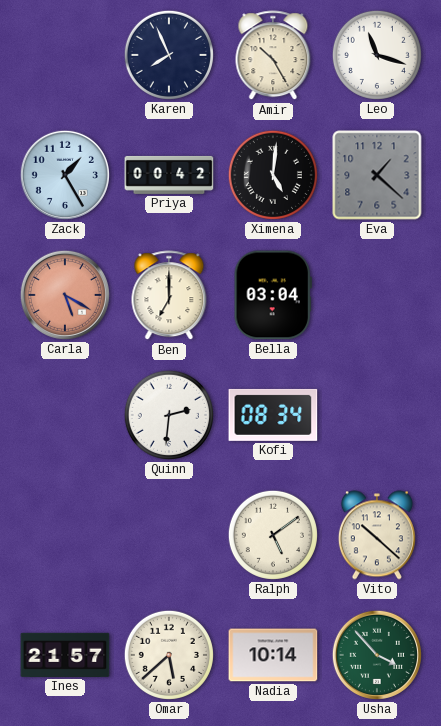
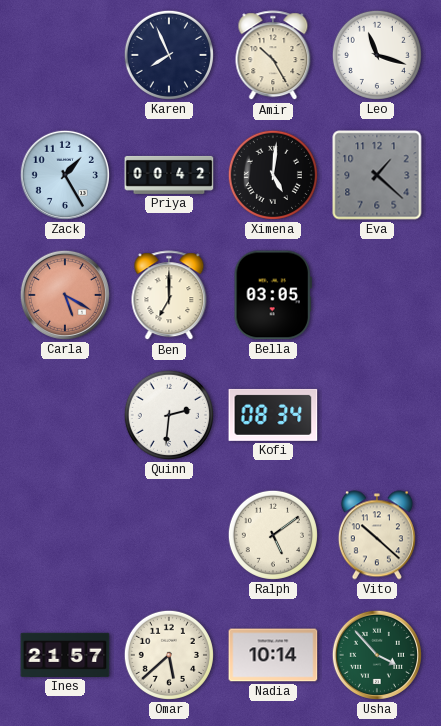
Bella: 03:04 -> 03:05 (273, 295)
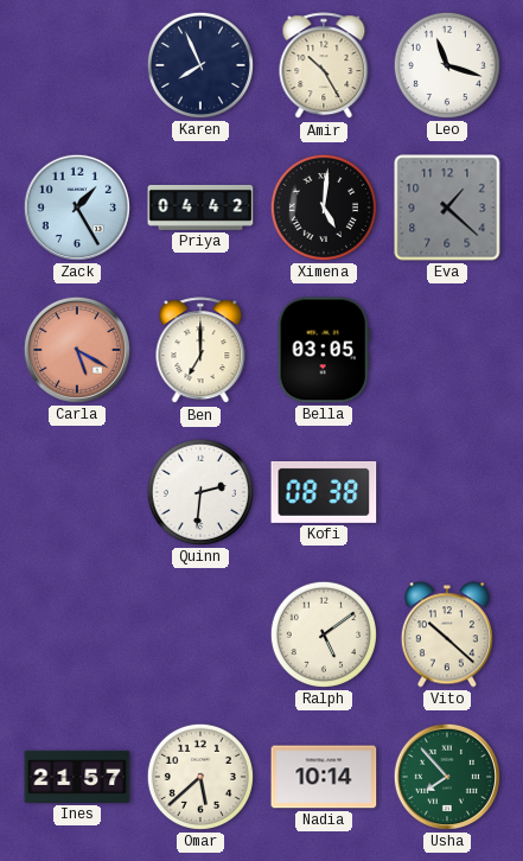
Priya: 00:42 -> 04:42 (200, 208)
Kofi: 08:34 -> 08:38 (324, 492)
Usha: 3:53 -> 7:53 (447, 777)
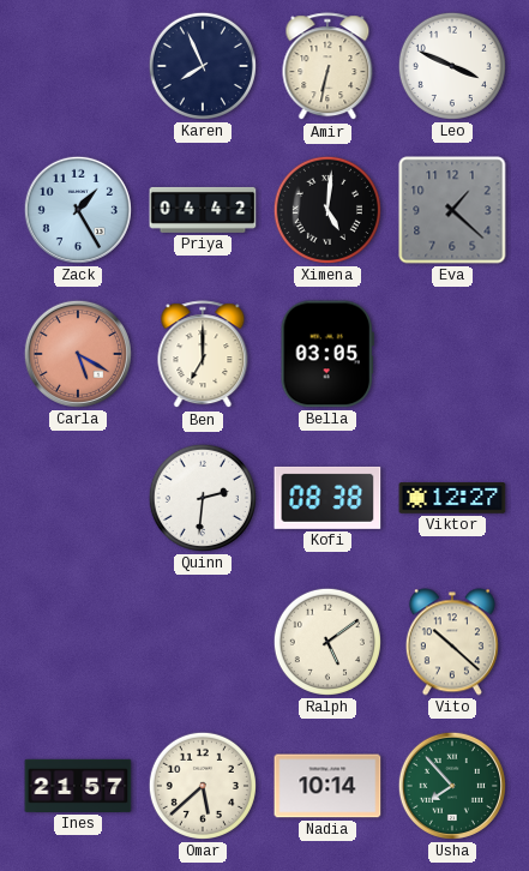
Amir: 10:25 -> 6:32 (327, 67)
Leo: 11:18 -> 3:49 (452, 66)
Viktor: none -> 12:27 (452, 498)
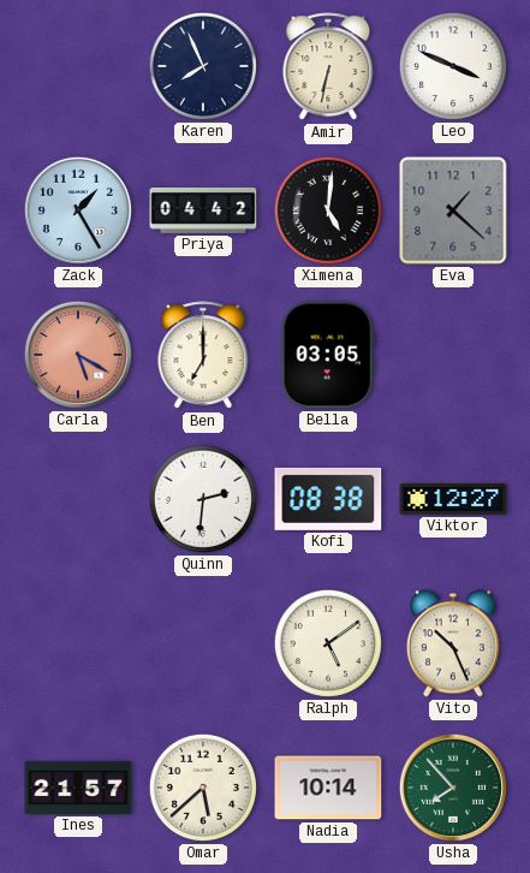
Vito: 10:22 -> 10:26 (453, 643)
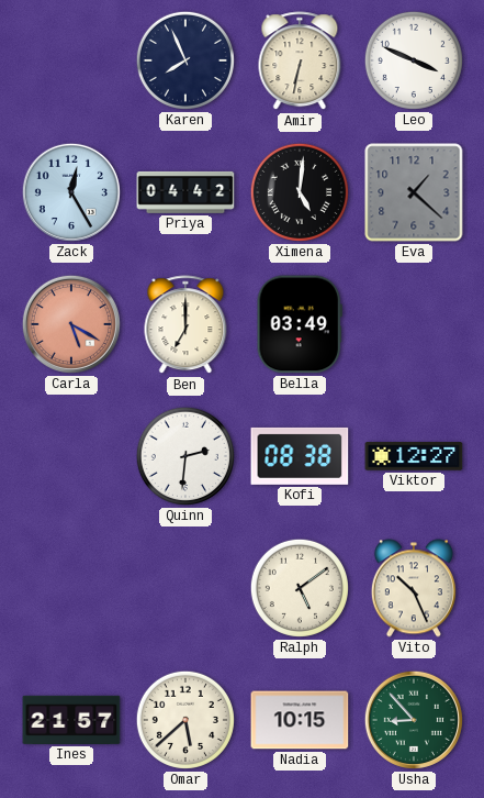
Zack: 1:25 -> 12:25 (71, 192)
Bella: 03:05 -> 03:49 (300, 324)
Nadia: 10:14 -> 10:15 (300, 720)
Usha: 7:53 -> 8:53 (414, 720)
